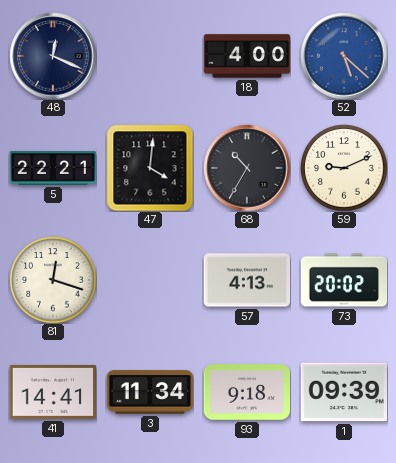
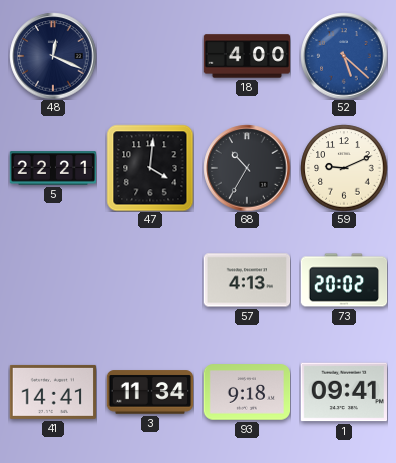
81: 12:18 -> none (53, 280)
1: 09:39 -> 09:41 (343, 392)
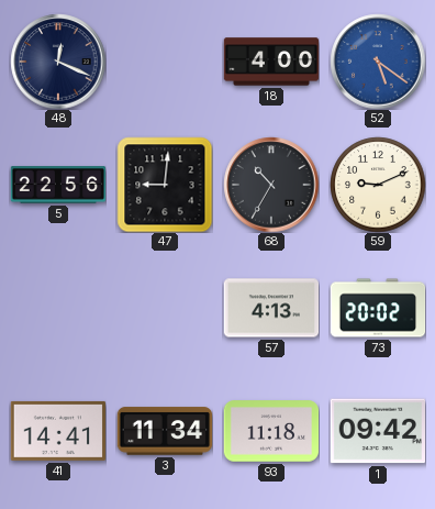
52: 5:22 -> 5:21 (378, 62)
5: 22:21 -> 22:56 (58, 185)
47: 4:01 -> 9:01 (165, 185)
93: 9:18 -> 11:18 (271, 431)
1: 09:41 -> 09:42 (377, 431)
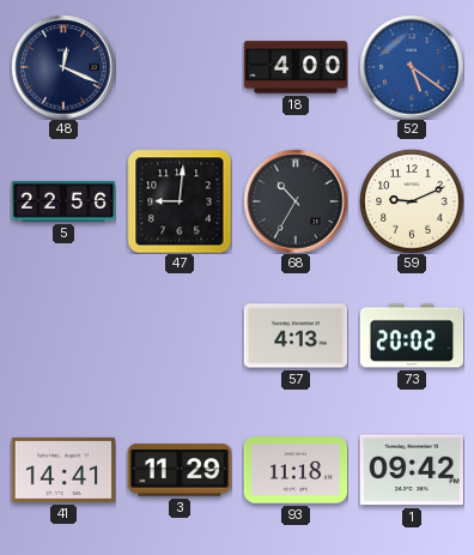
3: 11:34 -> 11:29 (180, 470)
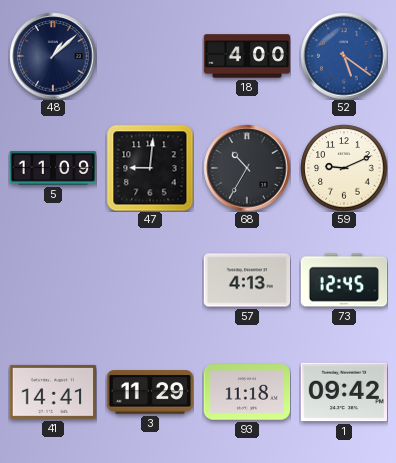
48: 12:19 -> 1:08 (53, 56)
5: 22:56 -> 11:09 (53, 168)
73: 20:02 -> 12:45 (344, 280)
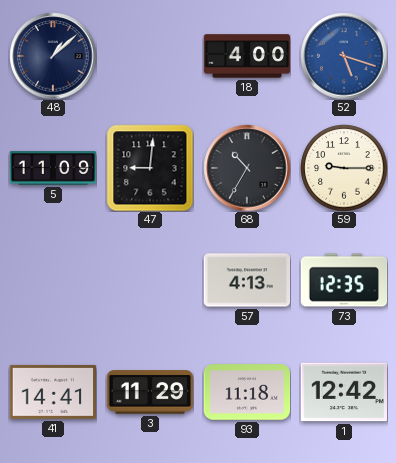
52: 5:21 -> 5:18 (344, 56)
59: 9:11 -> 9:15 (344, 168)
73: 12:45 -> 12:35 (344, 280)
1: 09:42 -> 12:42 (343, 392)
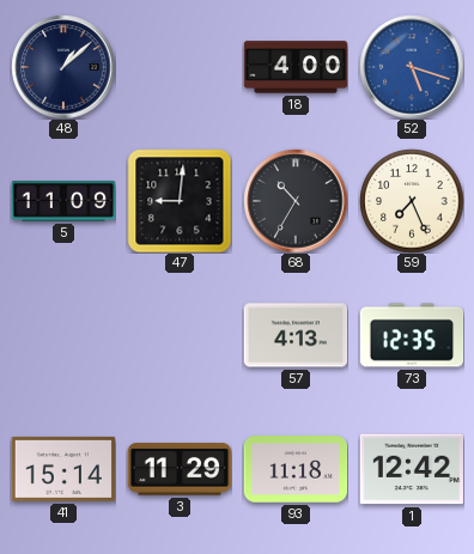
59: 9:15 -> 7:26 (412, 201)
41: 14:41 -> 15:14 (62, 469)
